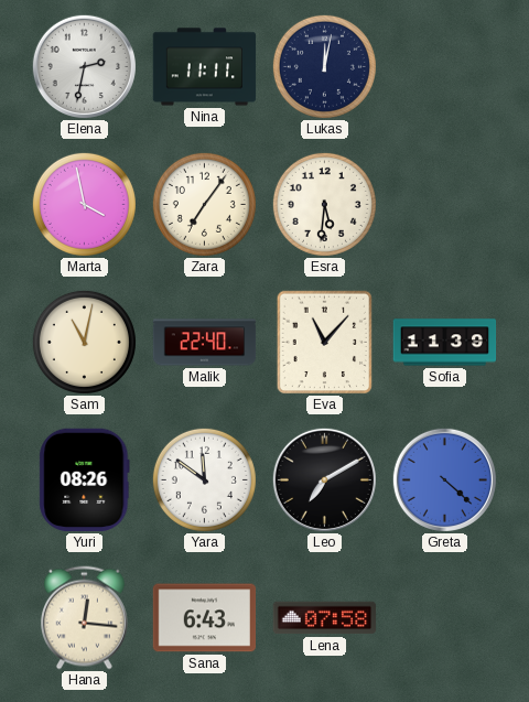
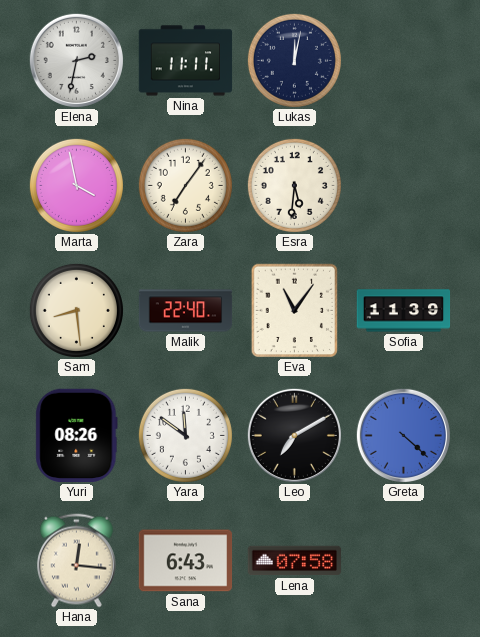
Sam: 11:02 -> 8:29 (76, 310)
Eva: 11:07 -> 11:06 (294, 311)
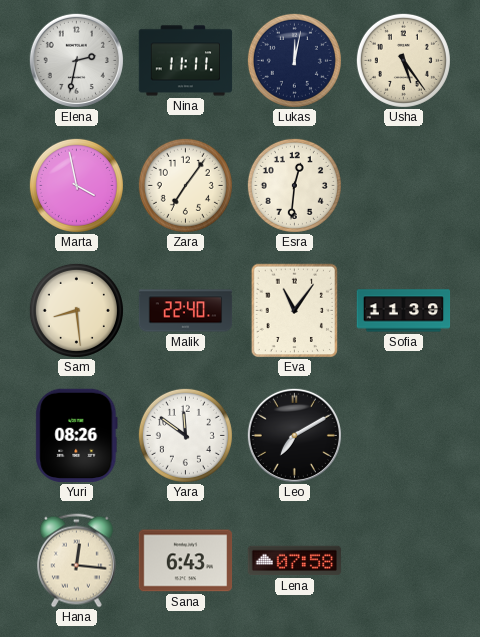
Usha: none -> 5:24 (403, 60)
Esra: 5:31 -> 12:31 (294, 185)
Greta: 4:22 -> none (403, 435)
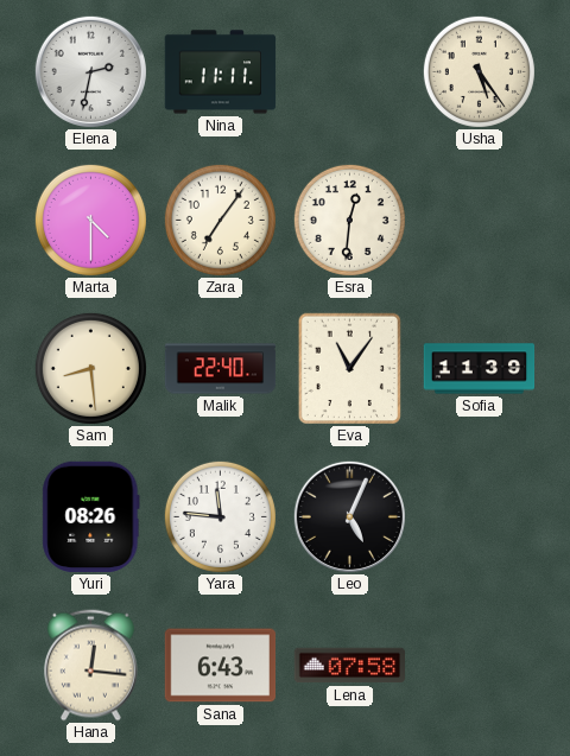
Lukas: 12:02 -> none (294, 60)
Marta: 3:58 -> 4:30 (90, 220)
Yara: 11:51 -> 11:46 (220, 516)
Leo: 7:10 -> 5:04 (349, 516)
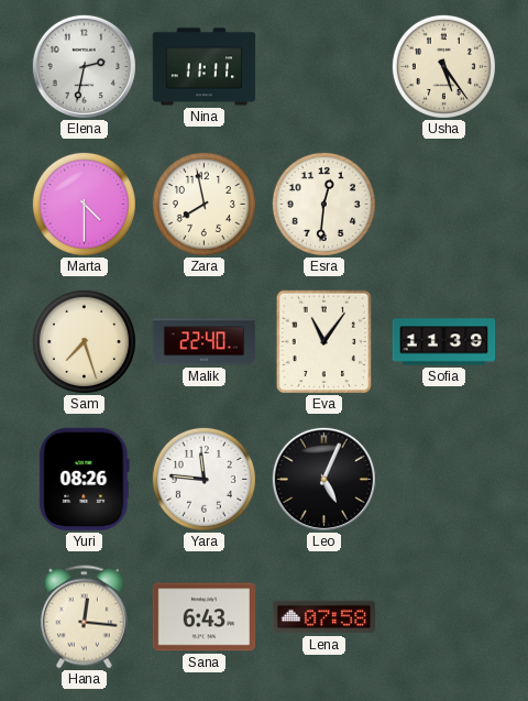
Zara: 7:06 -> 7:58 (204, 204)
Sam: 8:29 -> 7:27 (84, 341)
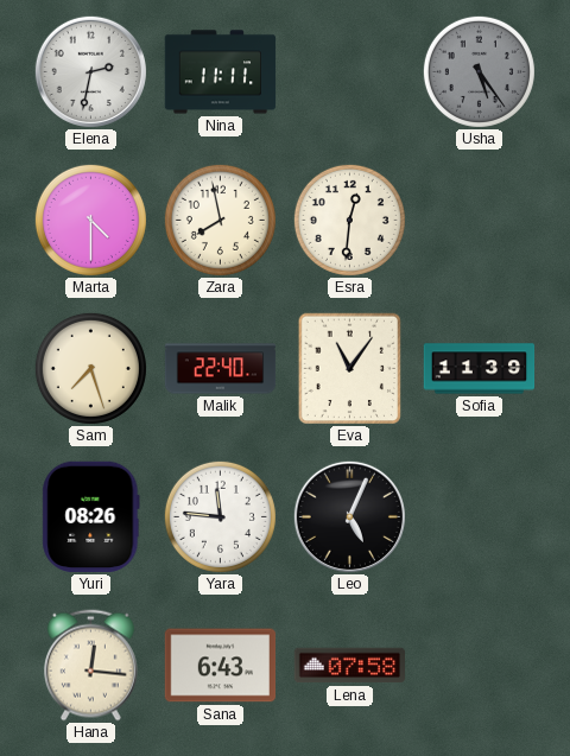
Usha dial: cream -> grey (479, 71)
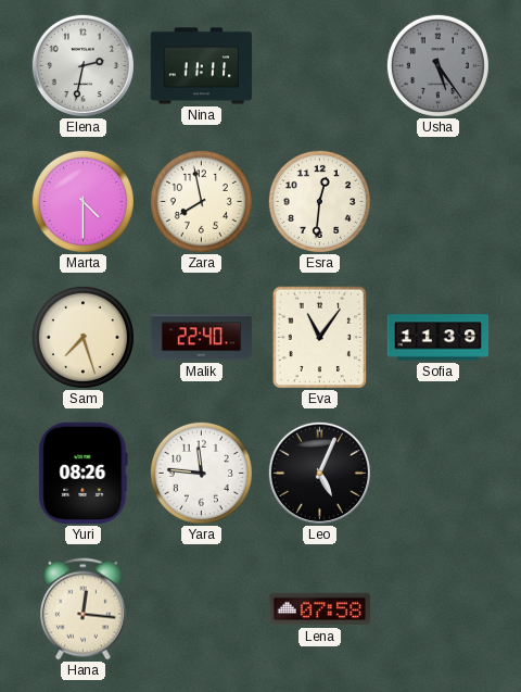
Sana: 6:43 -> none (221, 666)
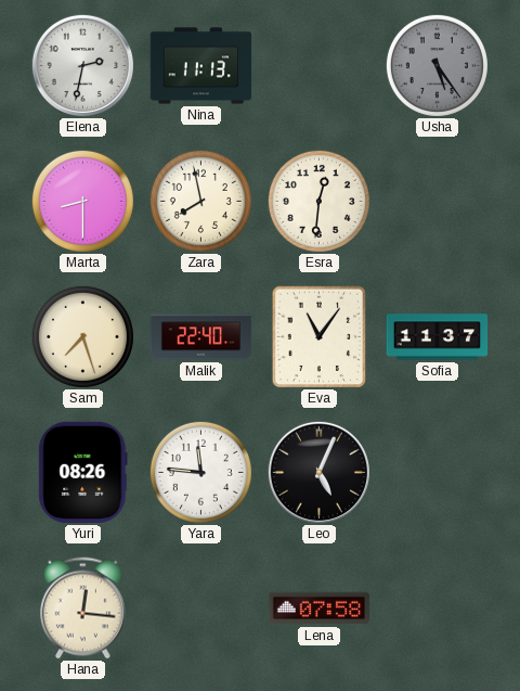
Nina: 11:11 -> 11:13 (201, 66)
Marta: 4:30 -> 8:30 (82, 201)
Sofia: 11:39 -> 11:37 (438, 337)
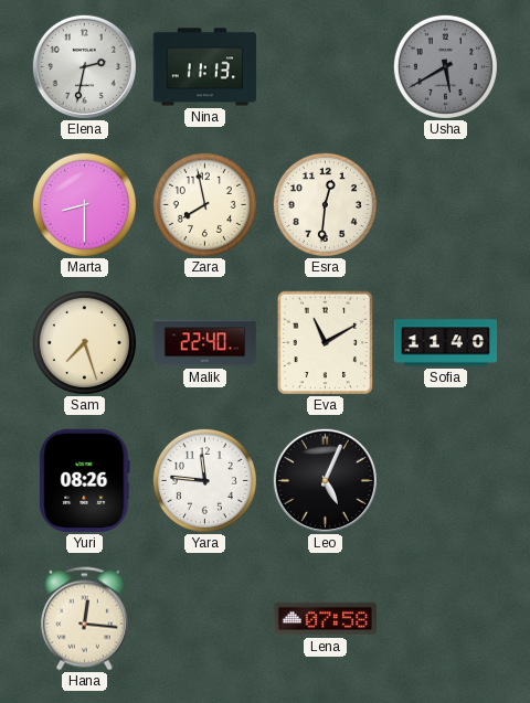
Usha: 5:24 -> 5:40 (445, 66)
Eva: 11:06 -> 11:10 (325, 343)
Sofia: 11:37 -> 11:40 (446, 343)
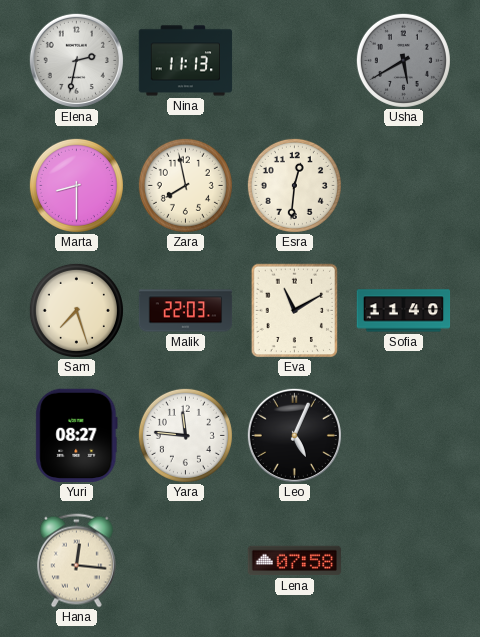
Malik: 22:40 -> 22:03 (186, 311)
Yuri: 08:26 -> 08:27 (77, 436)
